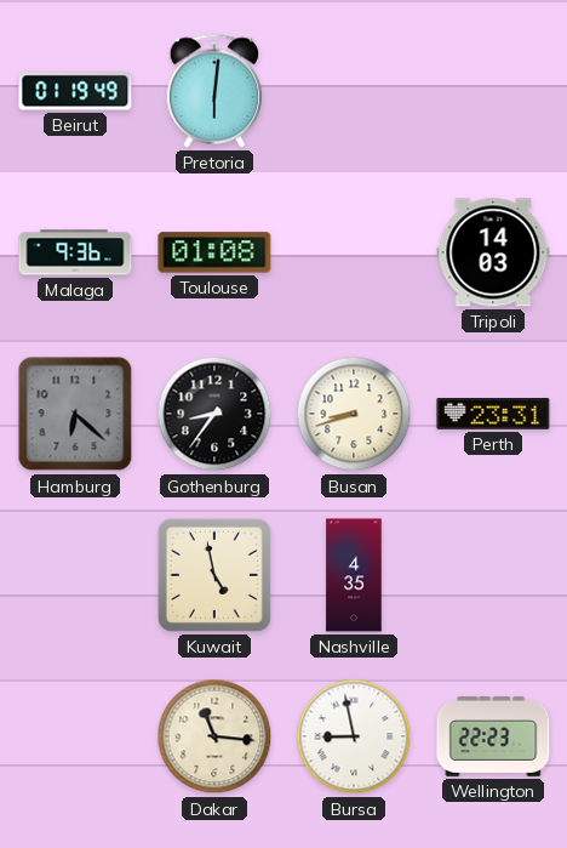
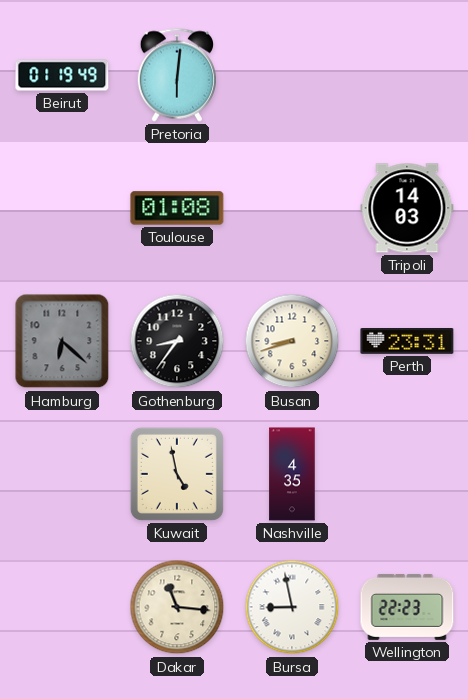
Malaga: 9:36 -> none (75, 252)
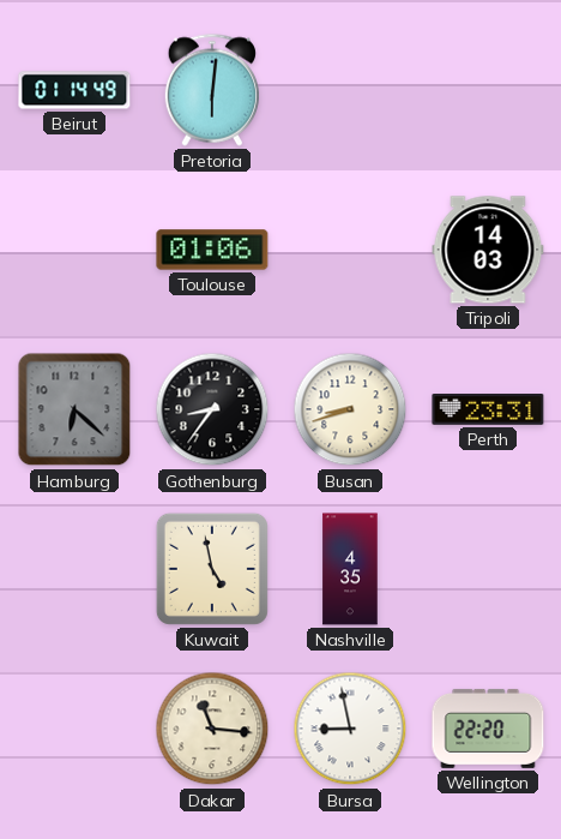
Beirut: 01:19 -> 01:14 (74, 90)
Toulouse: 01:08 -> 01:06 (212, 250)
Wellington: 22:23 -> 22:20 (488, 729)
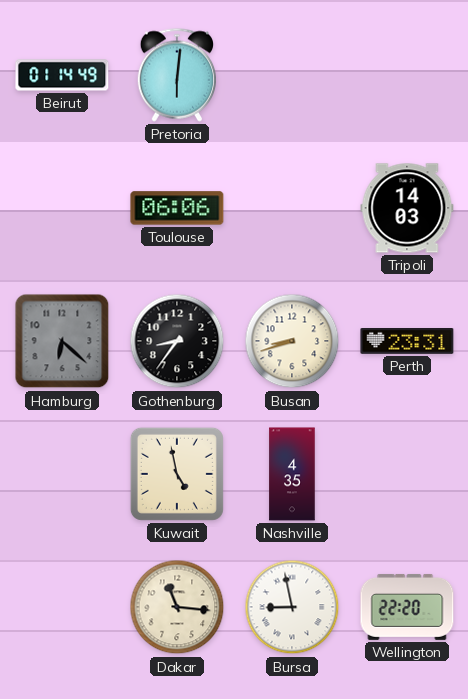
Toulouse: 01:06 -> 06:06 (177, 208)
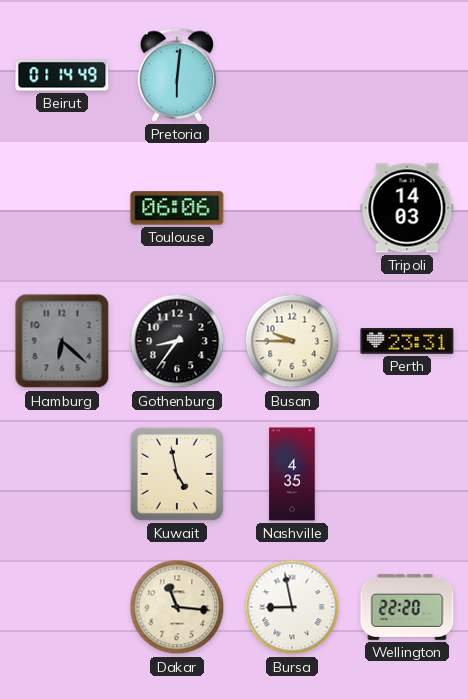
Busan: 8:42 -> 9:45 (292, 341)
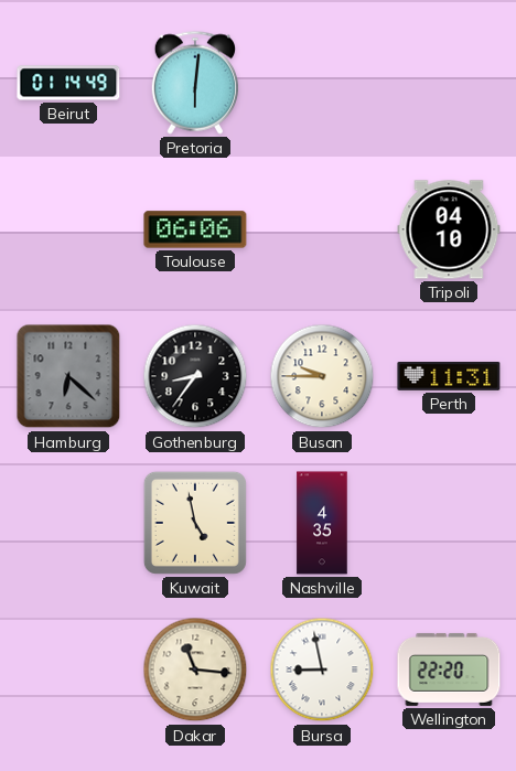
Tripoli: 14:03 -> 04:10 (449, 229)
Perth: 23:31 -> 11:31 (449, 377)
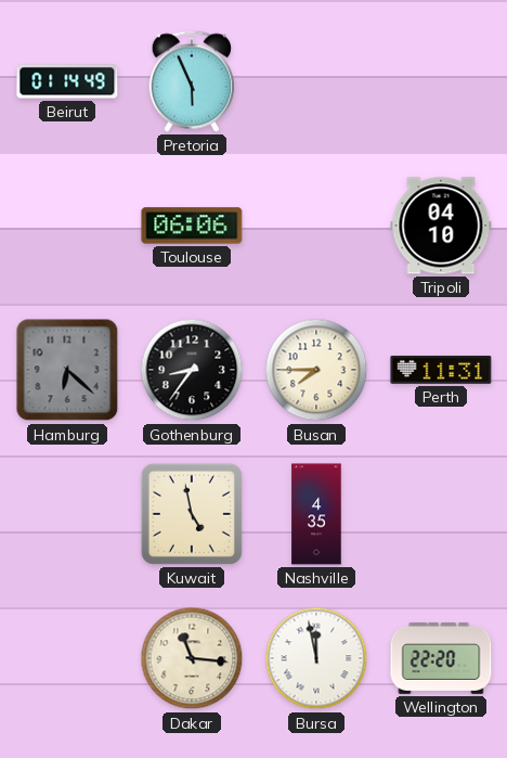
Pretoria: 6:01 -> 5:56 (191, 81)
Busan: 9:45 -> 7:45 (316, 370)
Bursa: 8:58 -> 11:58 (316, 658)
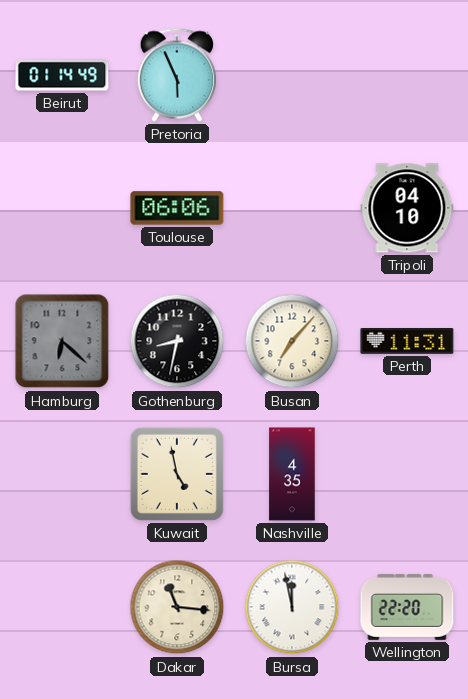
Gothenburg: 8:36 -> 8:32 (177, 341)
Busan: 7:45 -> 7:07 (292, 341)
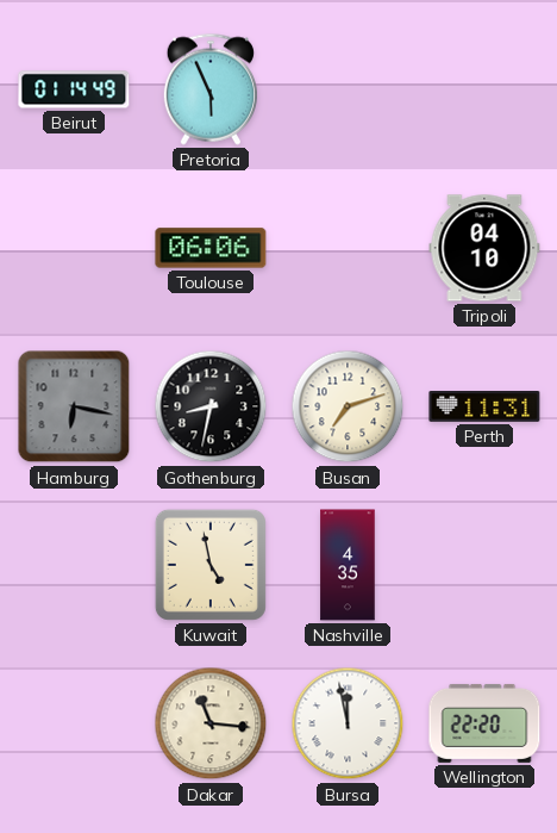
Hamburg: 6:22 -> 6:17 (74, 406)
Busan: 7:07 -> 7:12 (348, 406)
